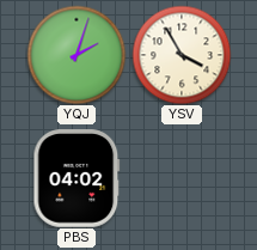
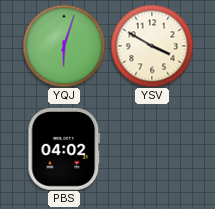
YQJ: 2:03 -> 6:03 (64, 46)
YSV: 3:55 -> 3:50 (152, 46)
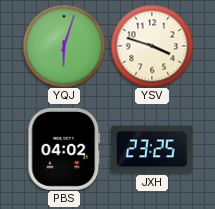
YSV: 3:50 -> 3:48 (152, 46)
JXH: none -> 23:25 (153, 149)
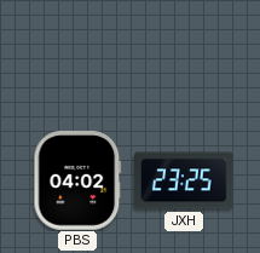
YQJ: 6:03 -> none (64, 46)
YSV: 3:48 -> none (152, 46)
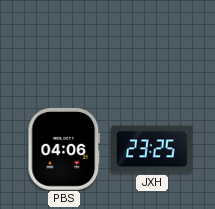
PBS: 04:02 -> 04:06 (64, 150)
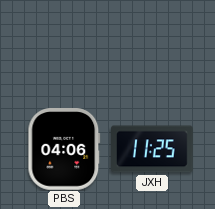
JXH: 23:25 -> 11:25 (153, 149)
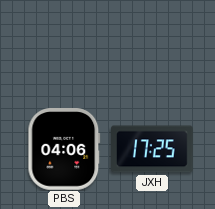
JXH: 11:25 -> 17:25 (153, 149)
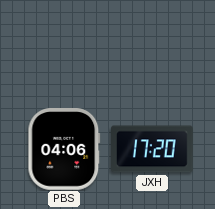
JXH: 17:25 -> 17:20 (153, 149)
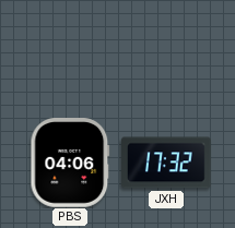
JXH: 17:20 -> 17:32 (167, 163)
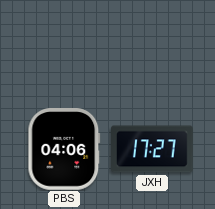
JXH: 17:32 -> 17:27 (153, 149)
